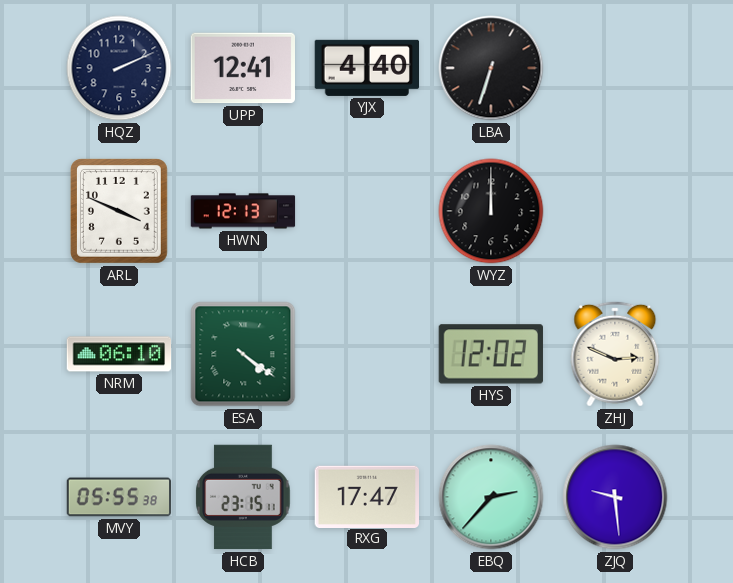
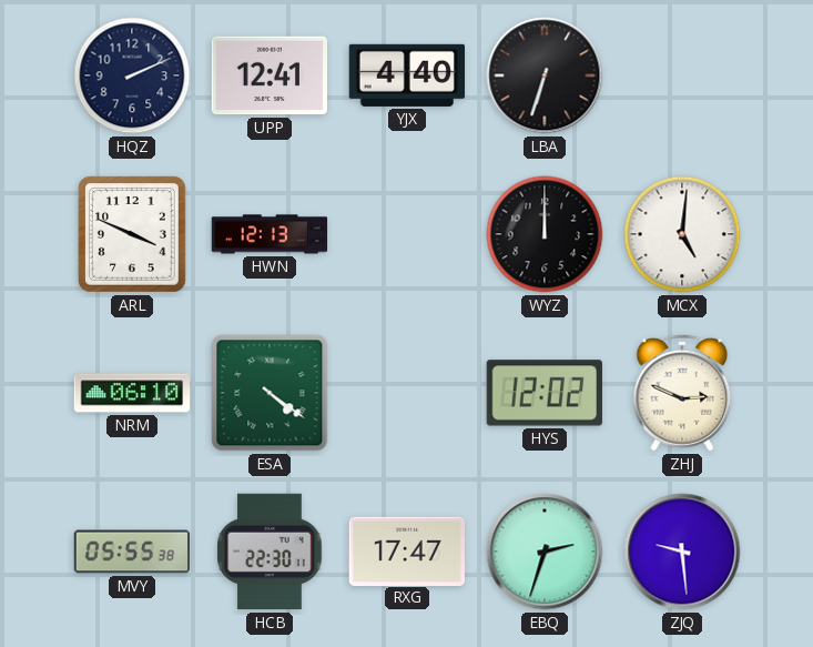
MCX: none -> 5:01 (682, 234)
HCB: 23:15 -> 22:30 (270, 552)
EBQ: 2:37 -> 2:33 (545, 552)
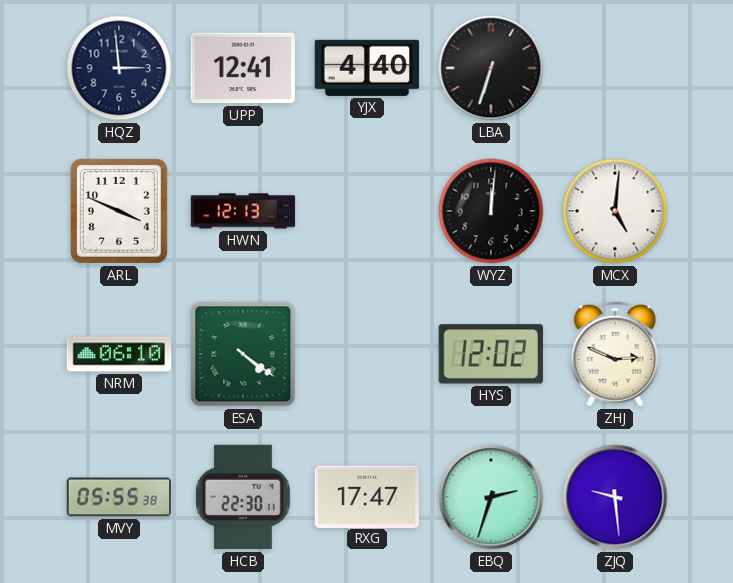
HQZ: 2:11 -> 2:59 (119, 68)
WYZ: 12:00 -> 12:01 (491, 211)
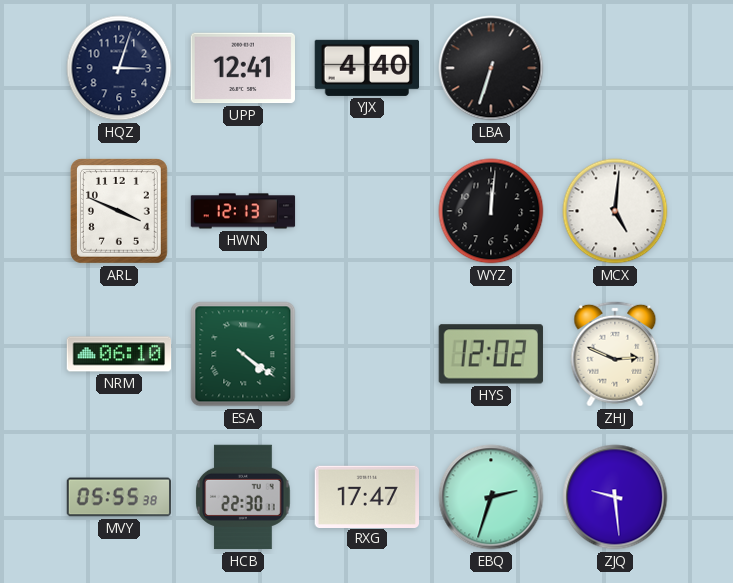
HQZ: 2:59 -> 3:03 (119, 68)
